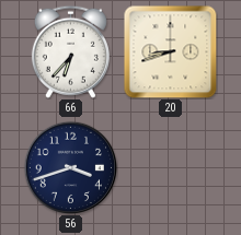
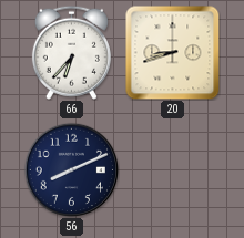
56: 3:42 -> 8:11 (71, 169)
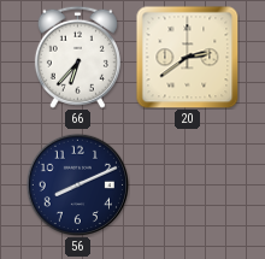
20: 8:42 -> 2:39 (187, 57)
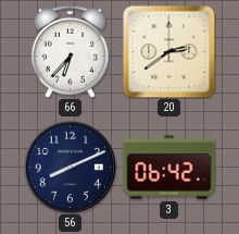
3: none -> 06:42 (169, 168)
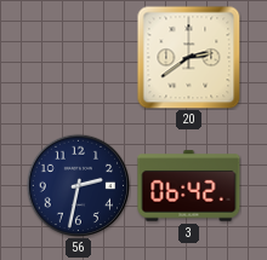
66: 6:37 -> none (70, 51)
56: 8:11 -> 2:32 (78, 185)
